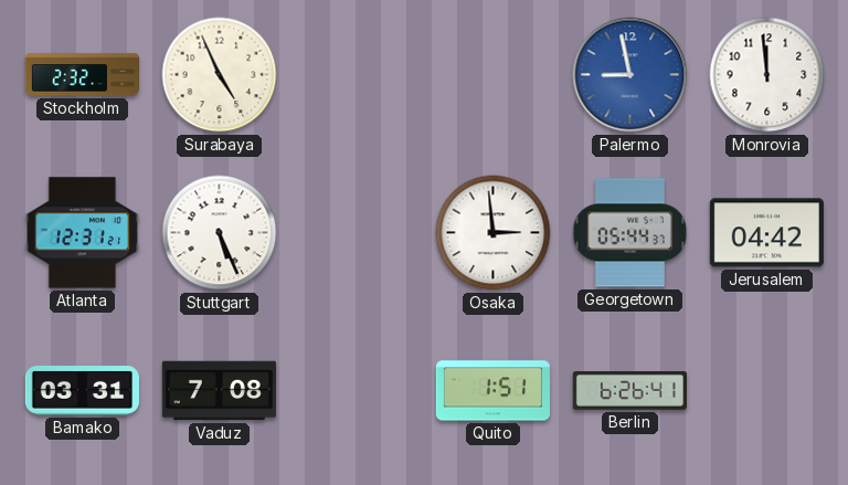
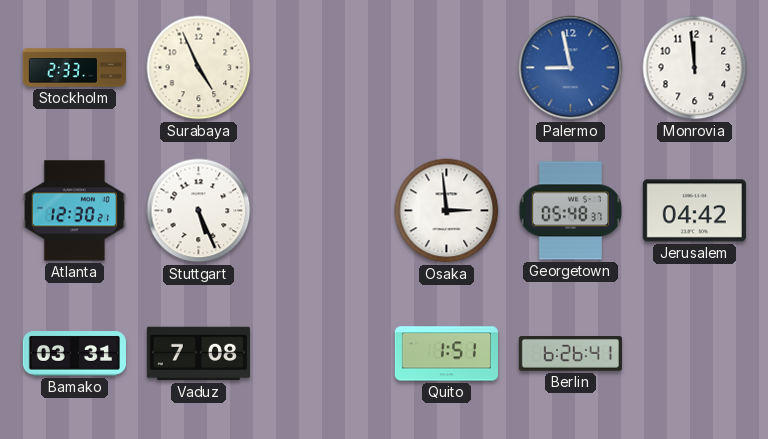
Stockholm: 2:32 -> 2:33 (74, 68)
Atlanta: 12:31 -> 12:30 (74, 211)
Georgetown: 05:44 -> 05:48 (570, 211)
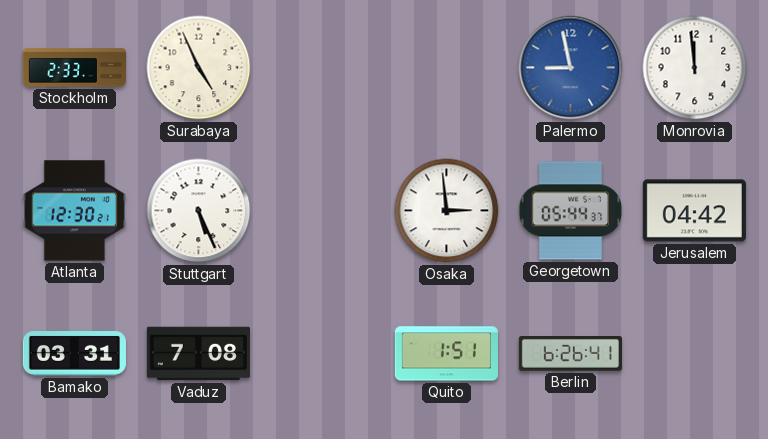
Georgetown: 05:48 -> 05:44 (570, 211)
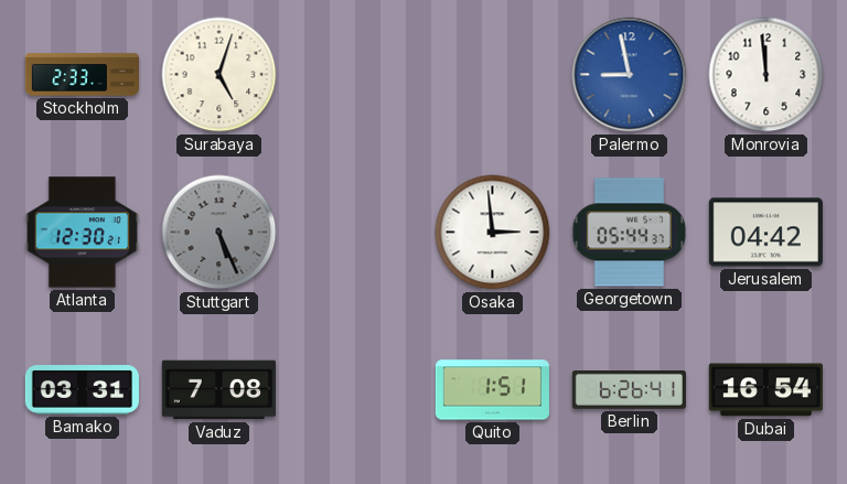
Surabaya: 4:56 -> 5:03 (219, 75)
Stuttgart dial: white -> grey (219, 233)
Dubai: none -> 16:54 (765, 390)
